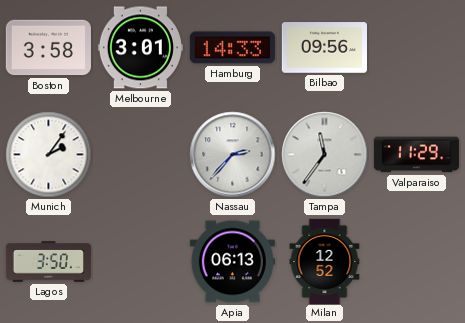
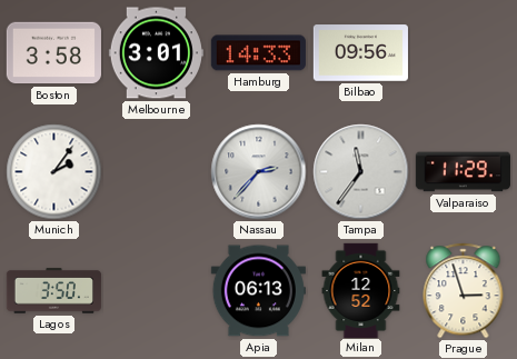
Prague: none -> 2:57 (464, 291)
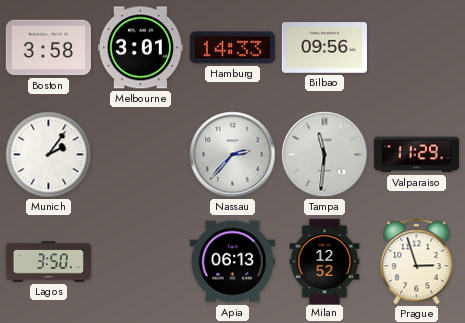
Tampa: 11:36 -> 11:31 (325, 155)
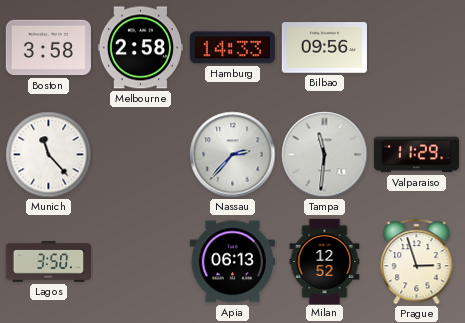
Melbourne: 3:01 -> 2:58 (140, 48)
Munich: 2:06 -> 11:23 (49, 155)
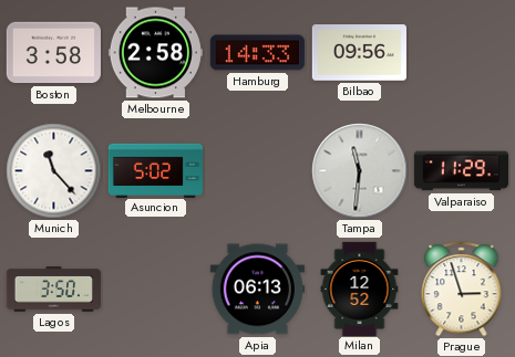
Asuncion: none -> 5:02 (155, 170)
Nassau: 2:37 -> none (233, 155)
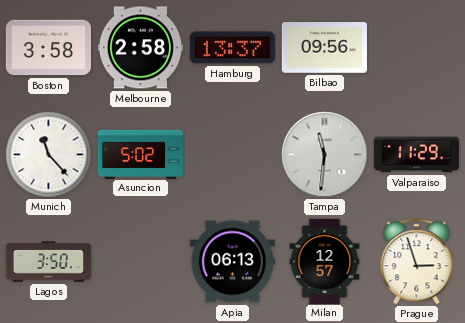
Hamburg: 14:33 -> 13:37 (232, 48)
Milan: 12:52 -> 12:57 (325, 261)
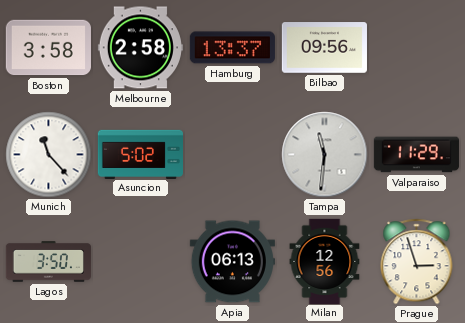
Milan: 12:57 -> 12:56 (325, 261)
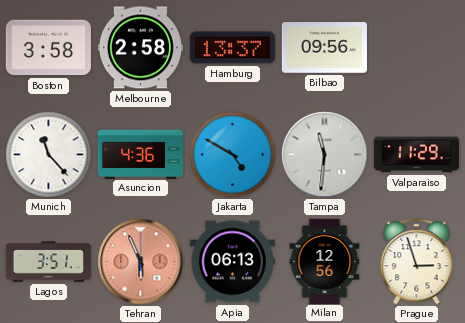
Asuncion: 5:02 -> 4:36 (140, 154)
Jakarta: none -> 4:50 (233, 155)
Lagos: 3:50 -> 3:51 (48, 262)
Tehran: none -> 5:56 (141, 262)
